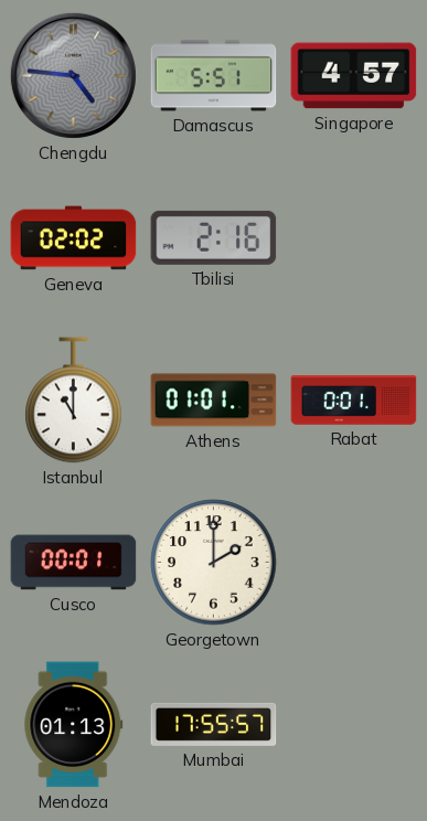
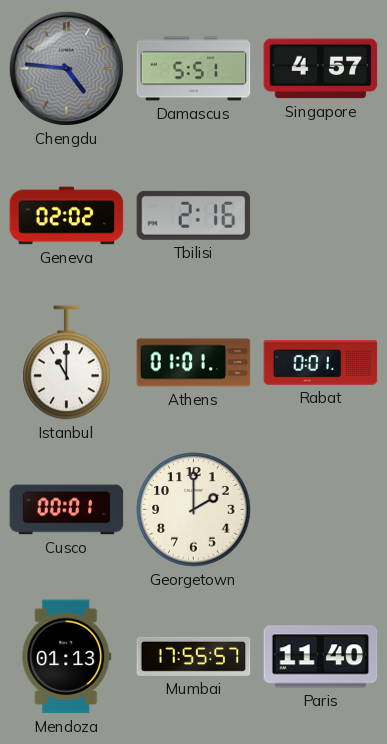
Paris: none -> 11:40 (321, 657)
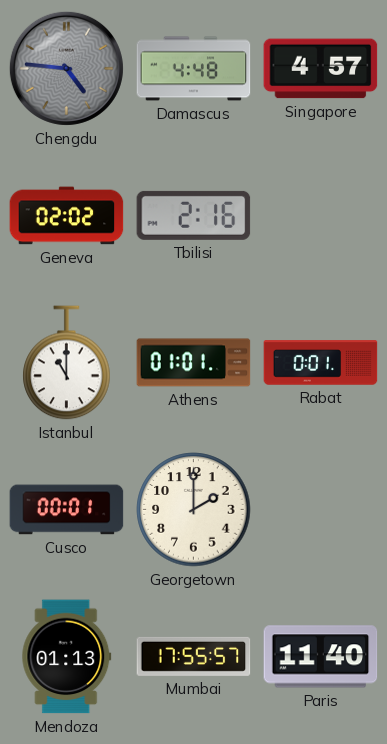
Damascus: 5:51 -> 4:48 (194, 69)
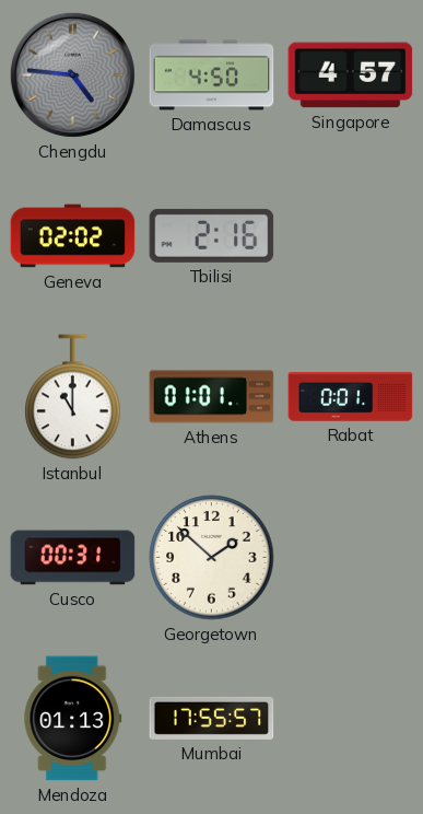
Damascus: 4:48 -> 4:50 (212, 75)
Cusco: 00:01 -> 00:31 (73, 558)
Georgetown: 2:00 -> 1:52 (212, 558)
Paris: 11:40 -> none (321, 657)
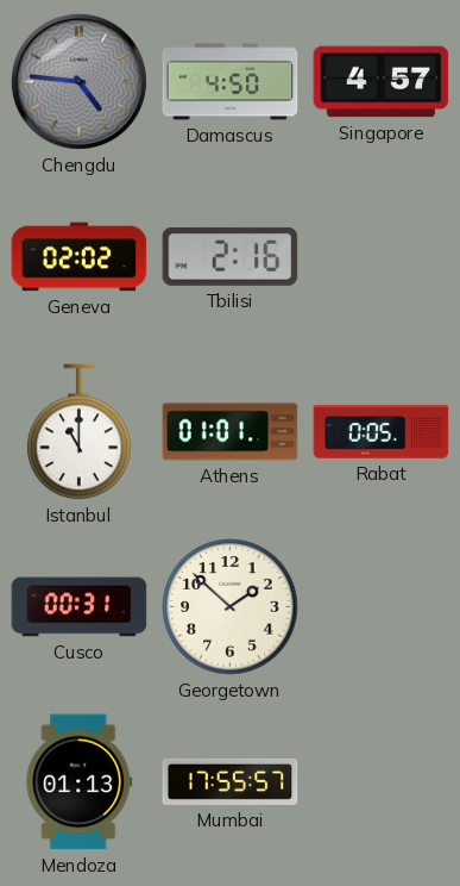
Rabat: 0:01 -> 0:05 (382, 432)
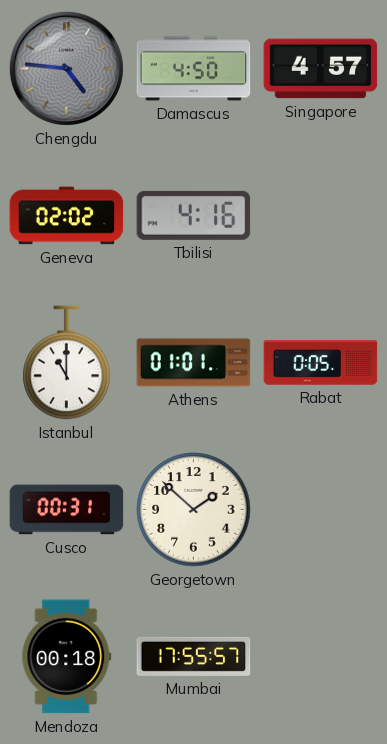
Tbilisi: 2:16 -> 4:16 (194, 215)
Mendoza: 01:13 -> 00:18 (67, 657)
